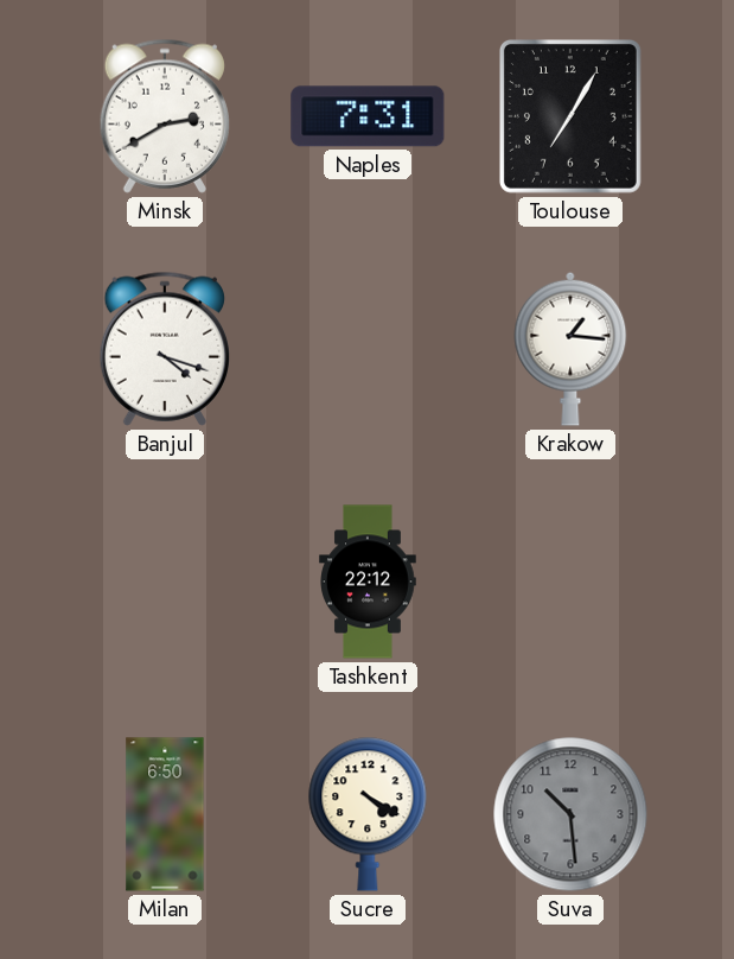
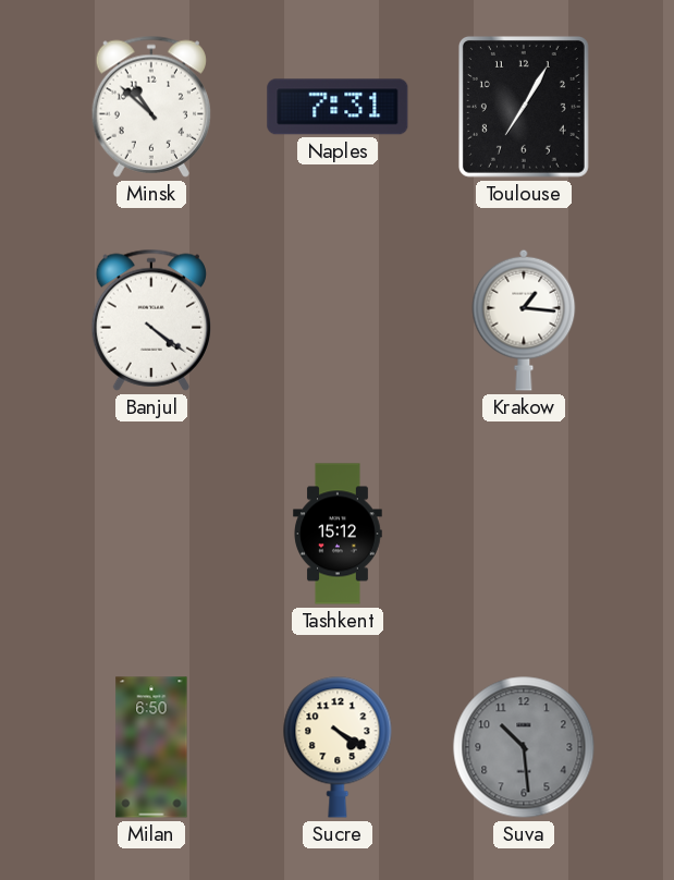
Minsk: 2:40 -> 10:52 (150, 107)
Banjul: 4:18 -> 4:21 (150, 320)
Tashkent: 22:12 -> 15:12 (338, 534)
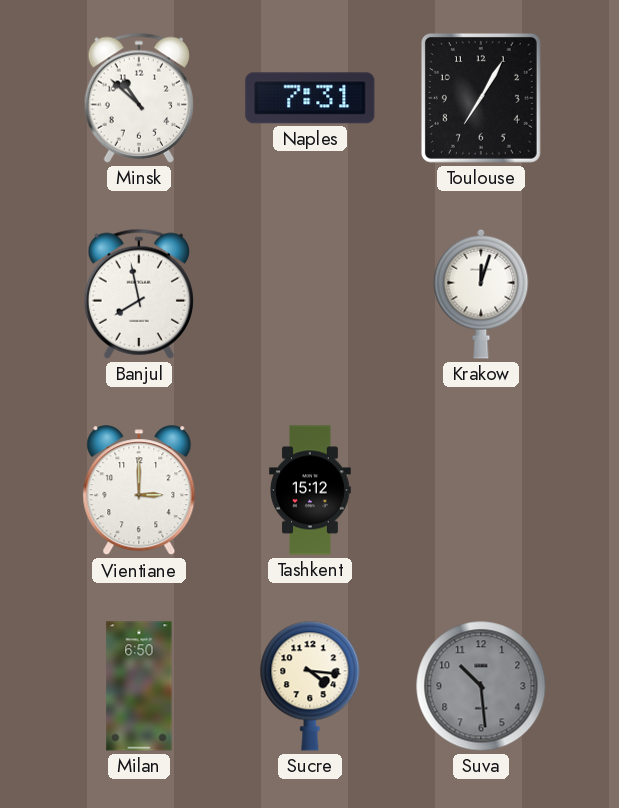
Banjul: 4:21 -> 7:58 (138, 294)
Krakow: 1:16 -> 12:03 (481, 294)
Vientiane: none -> 3:00 (139, 491)
Sucre: 4:20 -> 4:16 (310, 686)
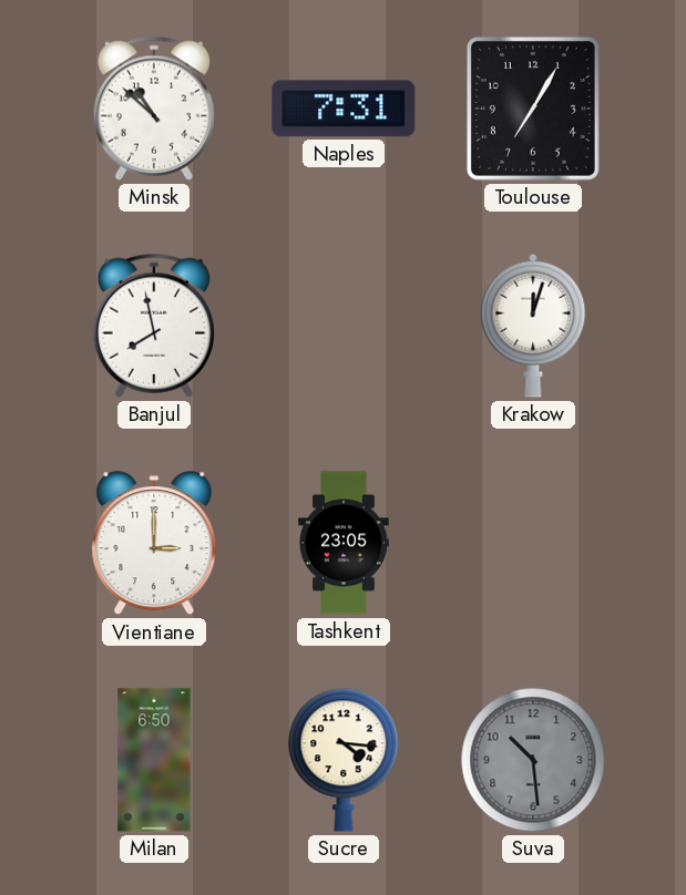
Tashkent: 15:12 -> 23:05 (344, 543)
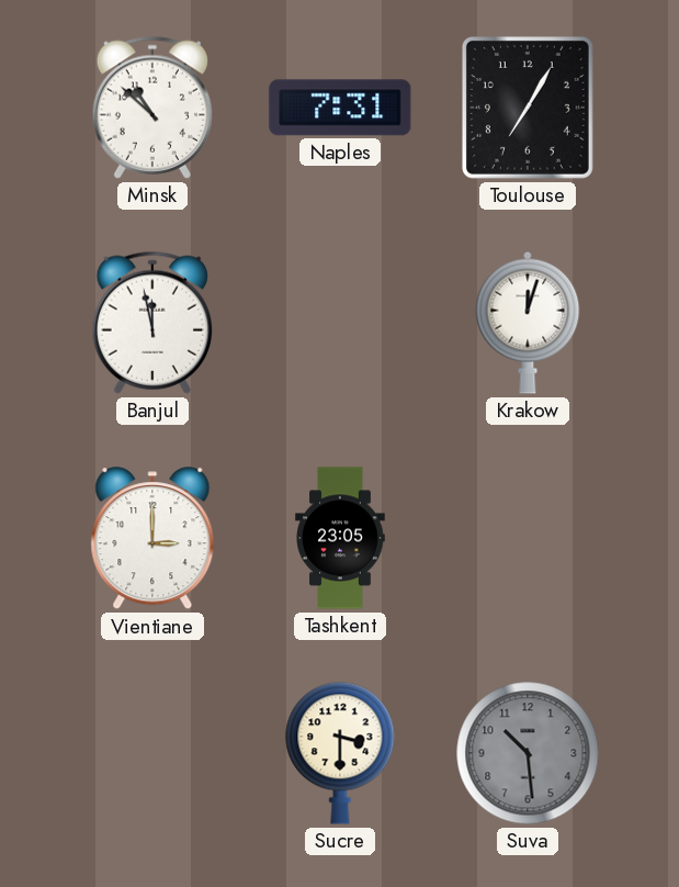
Banjul: 7:58 -> 11:58 (151, 323)
Milan: 6:50 -> none (154, 760)
Sucre: 4:16 -> 3:30 (340, 753)
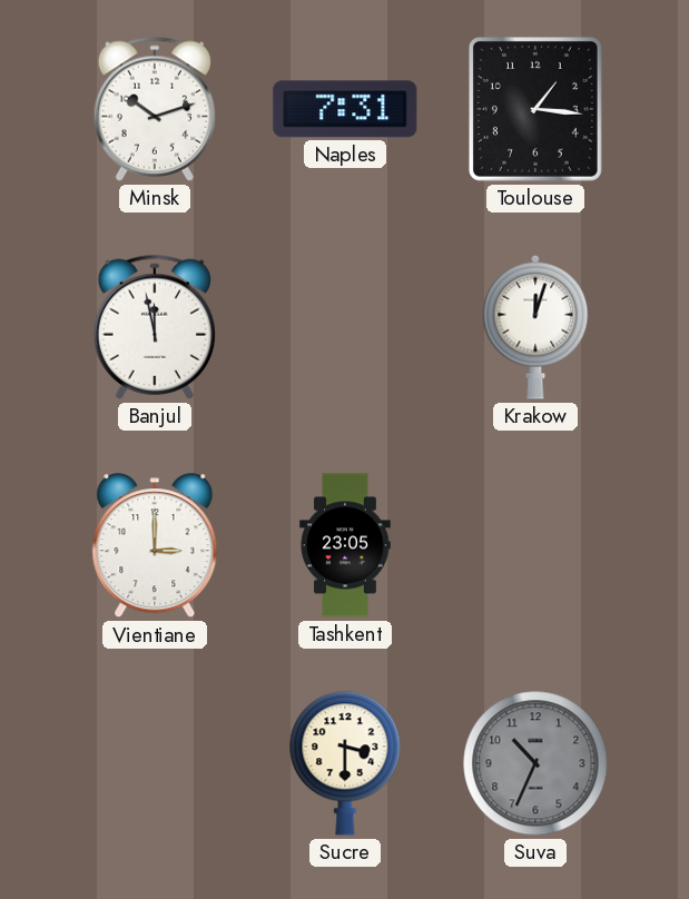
Minsk: 10:52 -> 10:12 (154, 109)
Toulouse: 7:05 -> 1:16 (535, 109)
Suva: 10:29 -> 10:34 (535, 763)
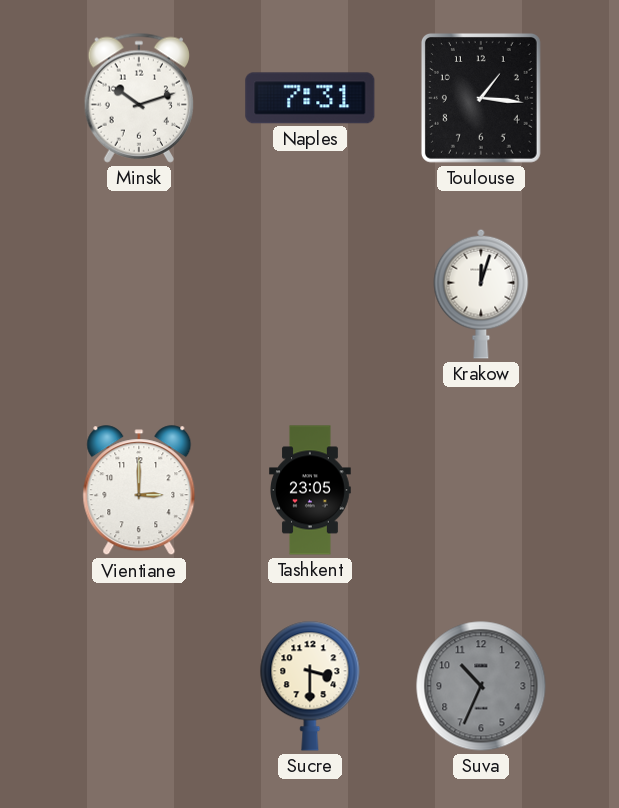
Banjul: 11:58 -> none (154, 327)
